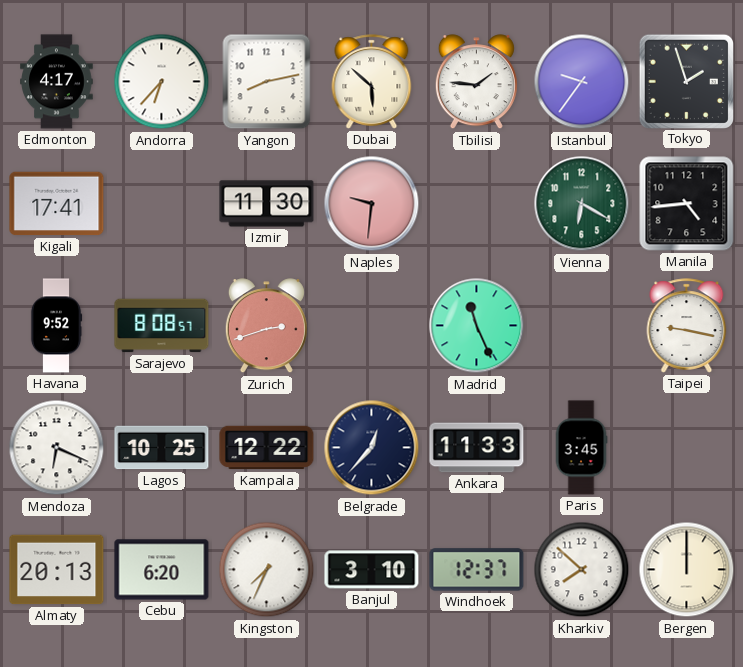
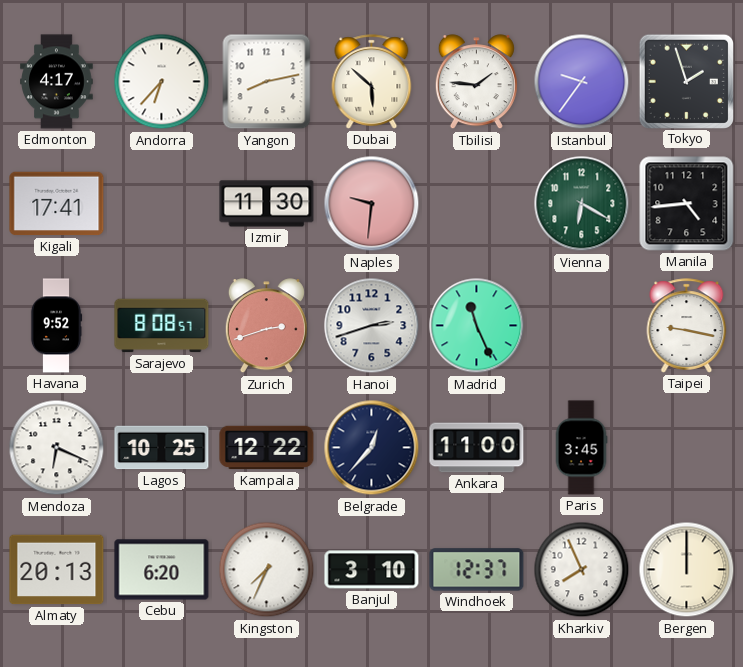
Hanoi: none -> 2:42 (372, 326)
Ankara: 11:33 -> 11:00 (477, 448)
Kharkiv: 7:52 -> 7:56 (582, 570)
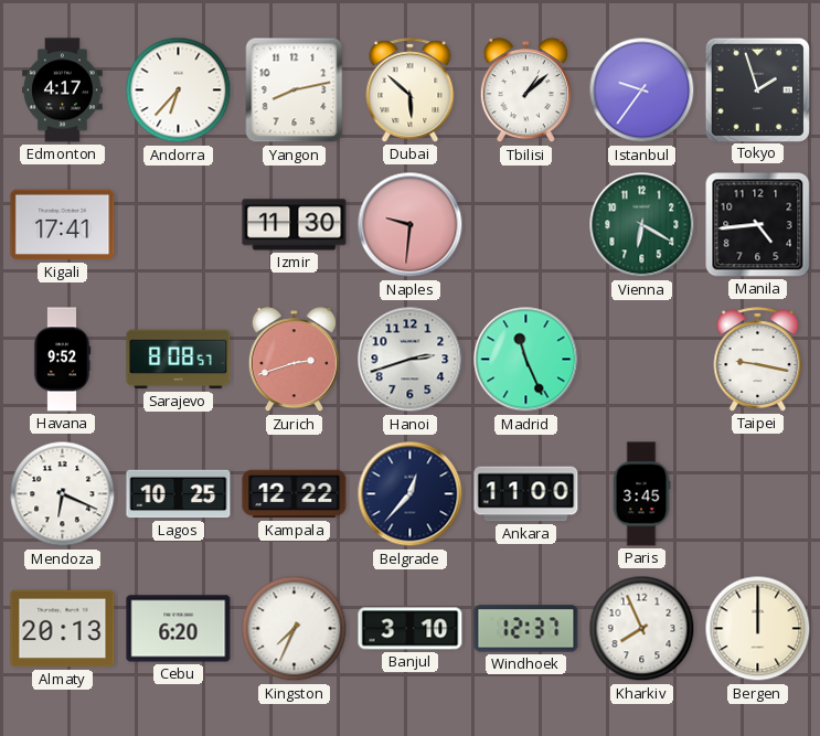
Tbilisi: 1:46 -> 1:08 (525, 90)
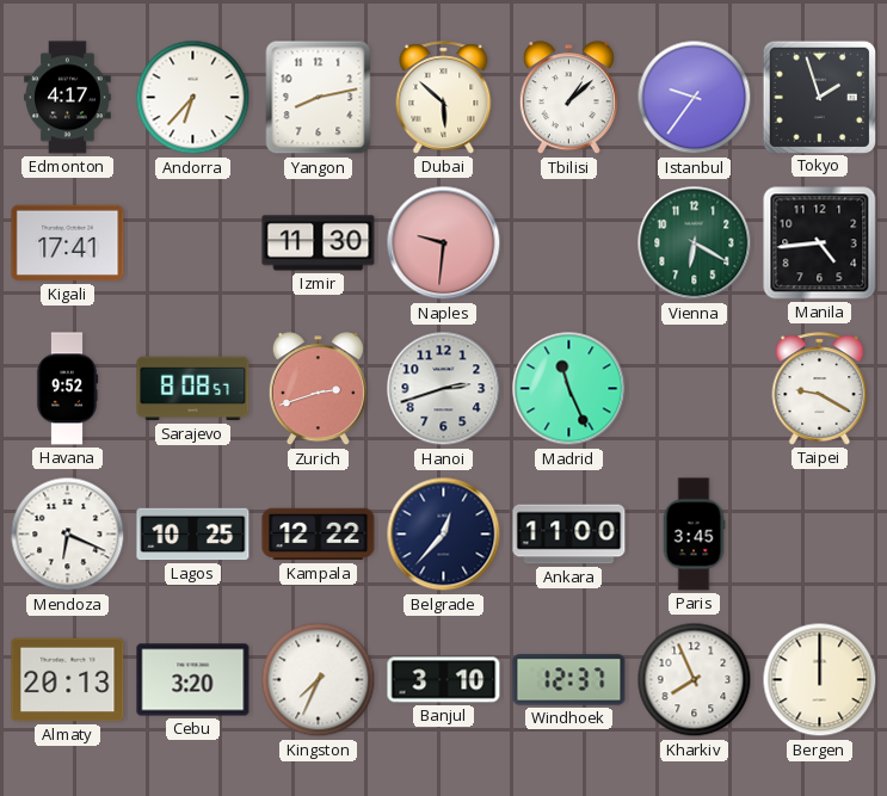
Taipei: 9:17 -> 9:20 (820, 389)
Cebu: 6:20 -> 3:20 (193, 680)
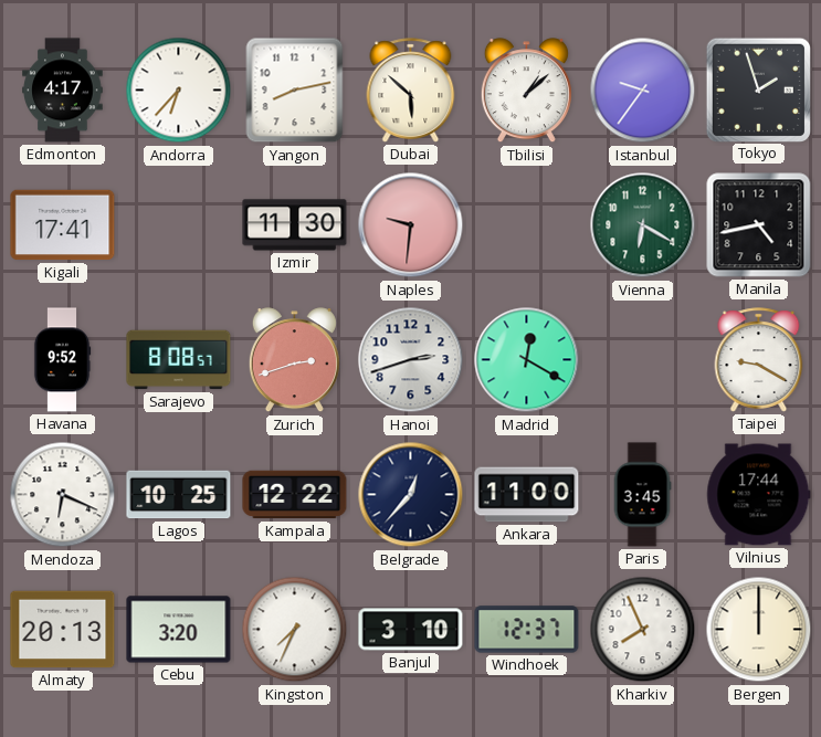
Manila: 4:44 -> 4:43 (759, 225)
Madrid: 11:26 -> 12:20 (527, 360)
Vilnius: none -> 17:44 (759, 495)
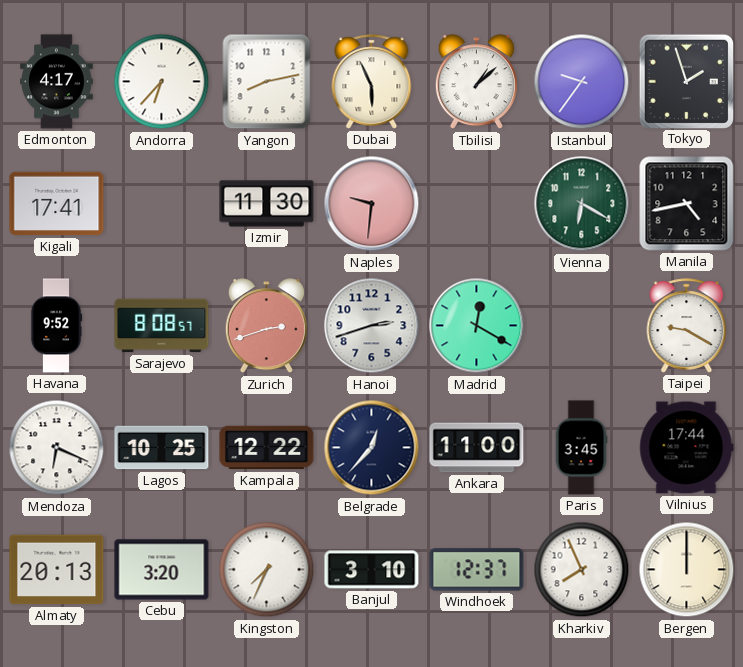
Dubai: 5:52 -> 5:56 (372, 82)
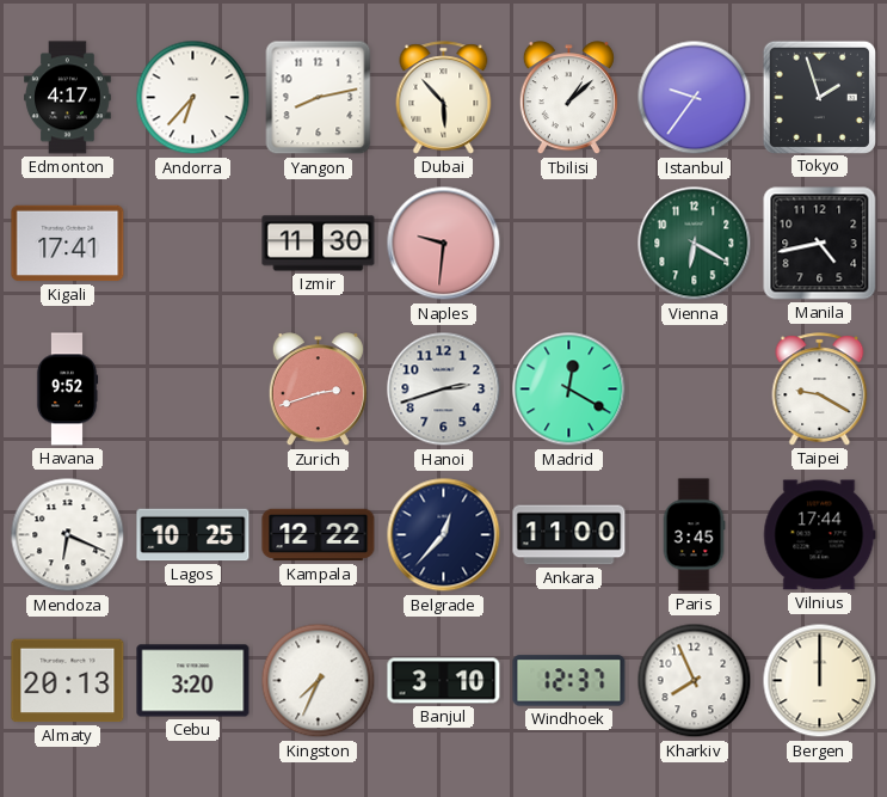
Dubai: 5:56 -> 5:53 (444, 98)
Sarajevo: 8:08 -> none (162, 326)
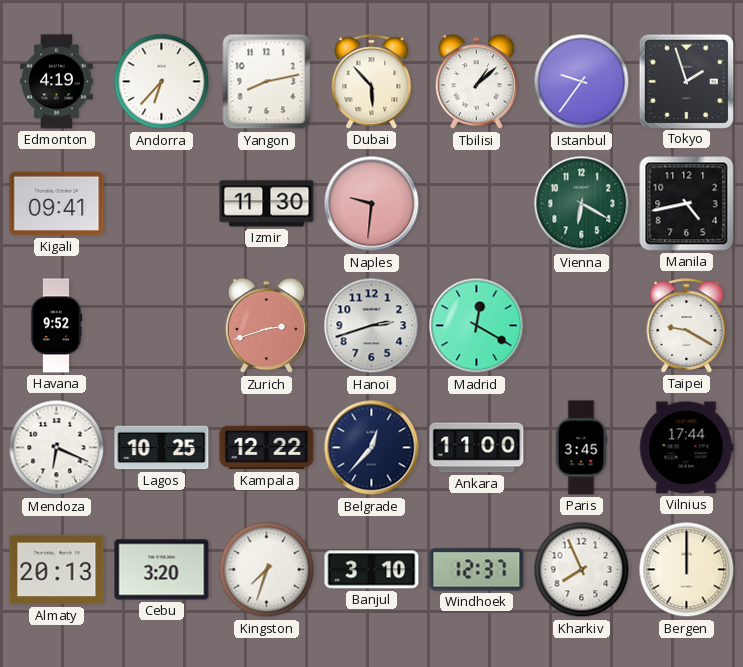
Edmonton: 4:17 -> 4:19 (57, 82)
Kigali: 17:41 -> 09:41 (57, 204)
Kingston: 7:34 -> 7:33 (267, 570)
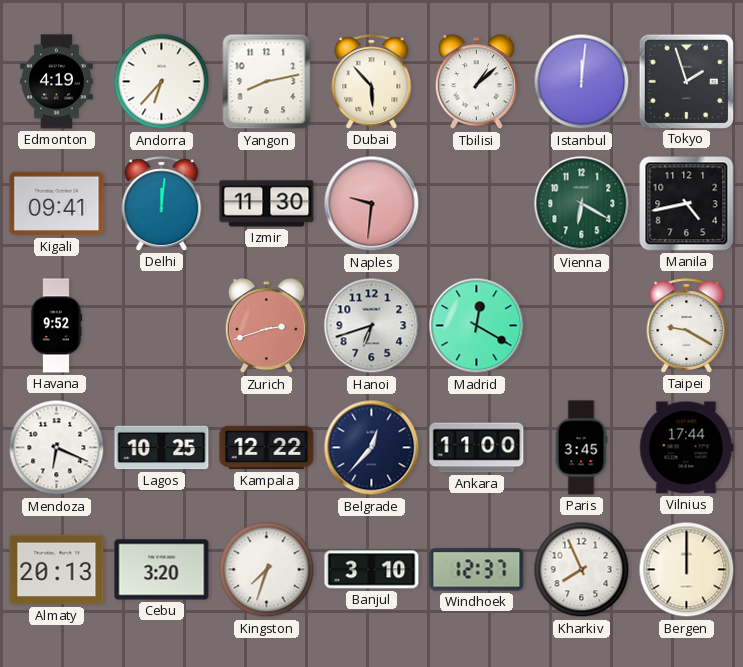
Istanbul: 9:36 -> 12:01 (582, 82)
Delhi: none -> 12:01 (162, 204)
Hanoi: 2:42 -> 6:42 (372, 326)
